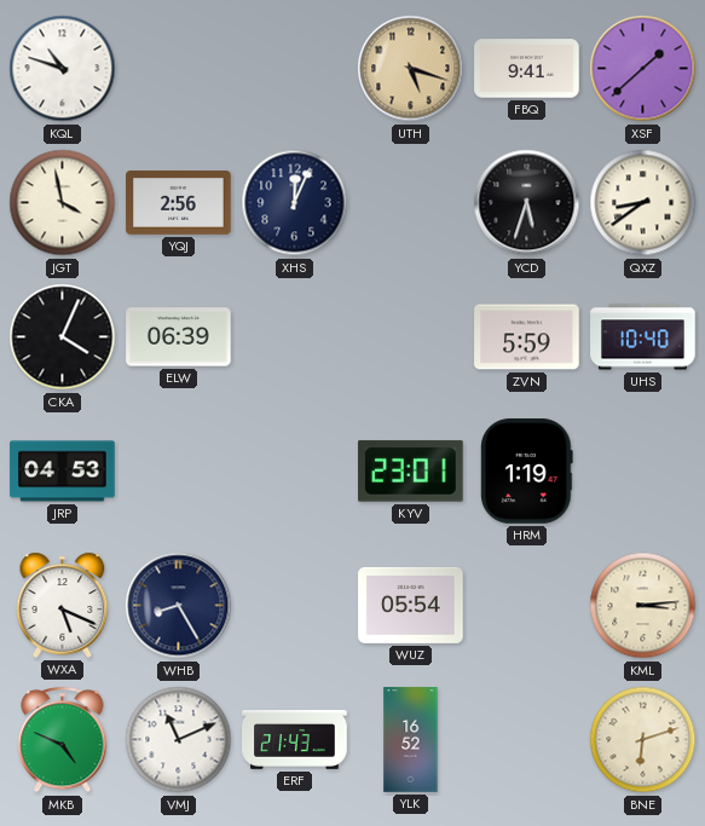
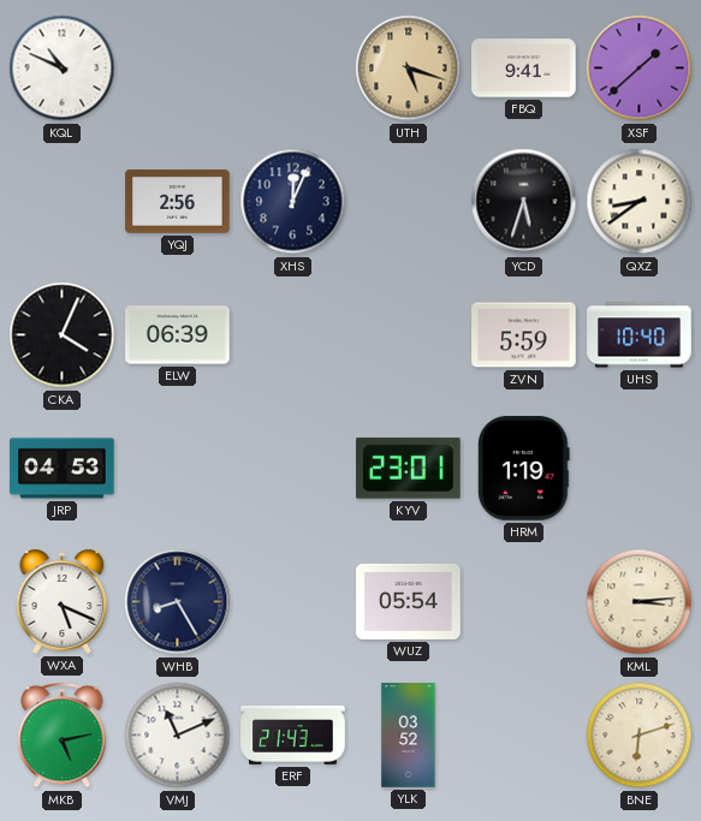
KQL: 10:48 -> 10:49 (63, 69)
JGT: 3:58 -> none (63, 203)
MKB: 4:49 -> 5:13 (63, 736)
YLK: 16:52 -> 03:52 (409, 736)
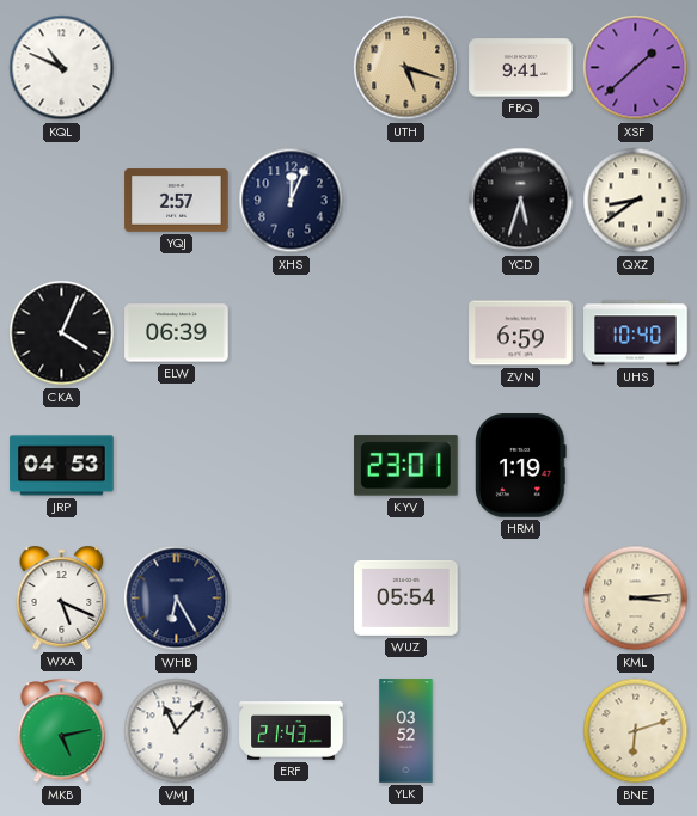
YQJ: 2:56 -> 2:57 (177, 201)
ZVN: 5:59 -> 6:59 (521, 333)
WHB: 8:25 -> 6:25 (177, 599)
VMJ: 11:11 -> 11:07 (177, 731)
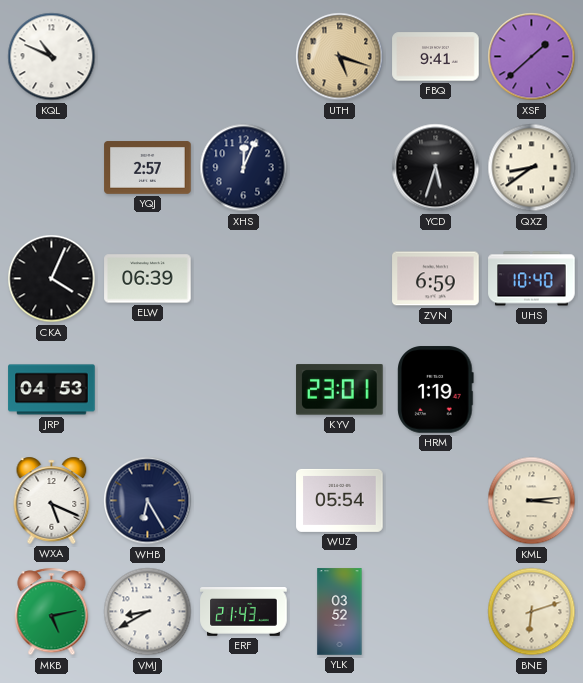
VMJ: 11:07 -> 8:40 (148, 612)
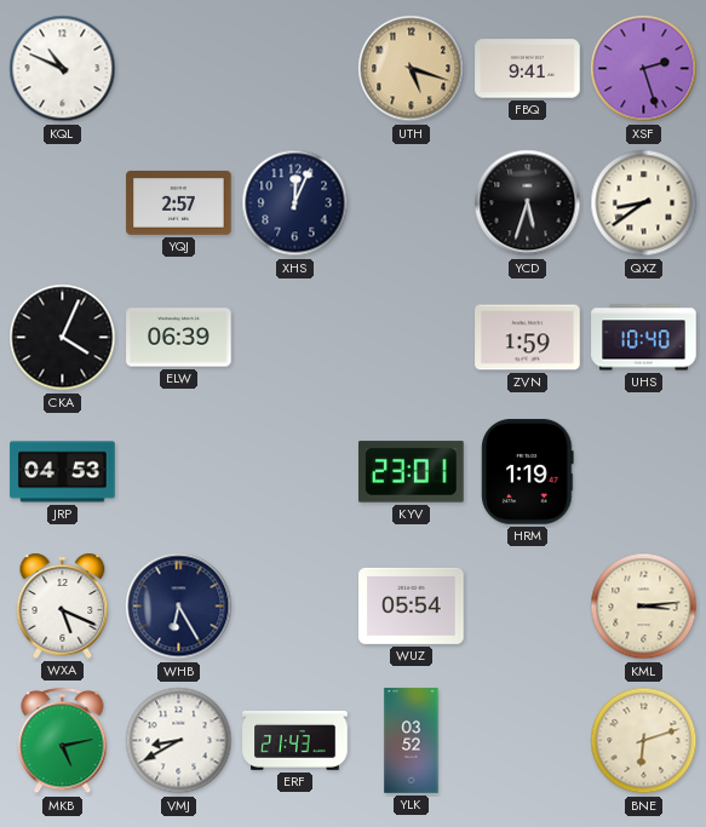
XSF: 1:38 -> 2:27 (644, 69)
ZVN: 6:59 -> 1:59 (528, 338)
